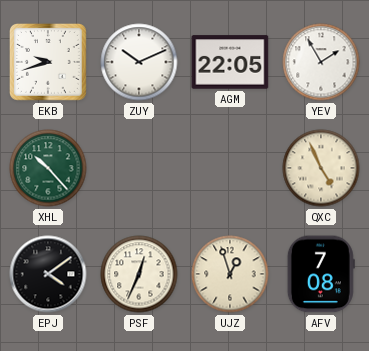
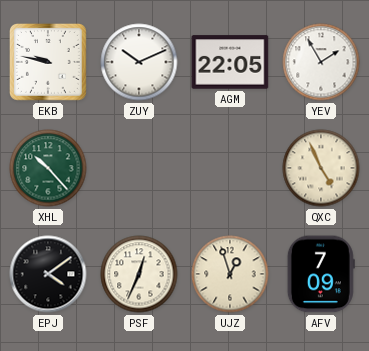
EKB: 9:42 -> 9:47 (48, 62)
AFV: 7:08 -> 7:09 (321, 274)
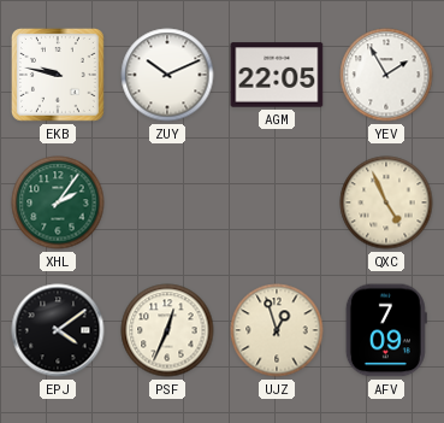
XHL: 10:23 -> 2:06 (58, 202)
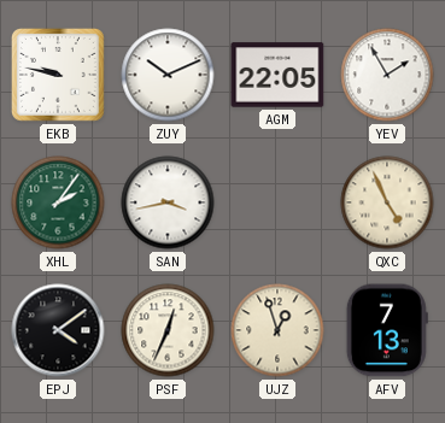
SAN: none -> 3:43 (168, 202)
AFV: 7:09 -> 7:13 (387, 330)
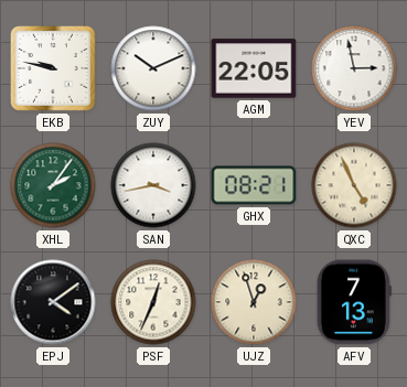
YEV: 1:55 -> 2:58 (354, 68)
GHX: none -> 08:21 (254, 185)
